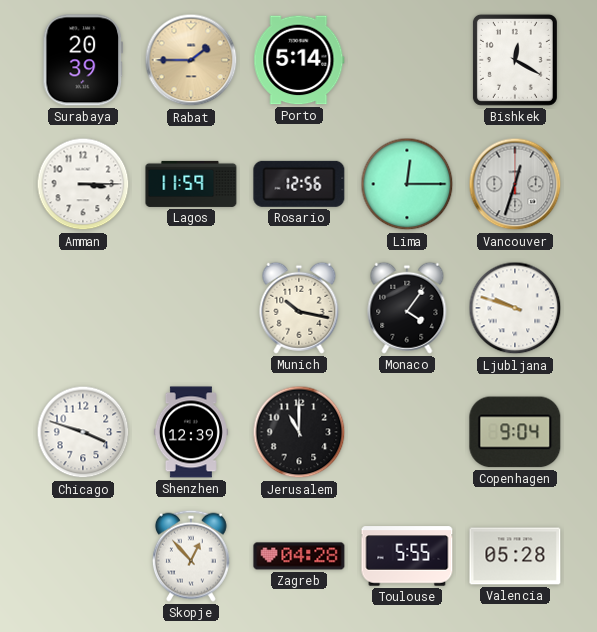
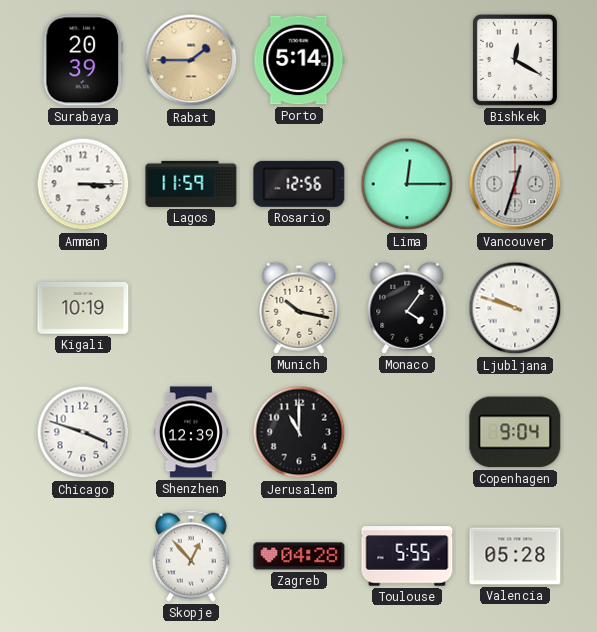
Kigali: none -> 10:19 (83, 308)
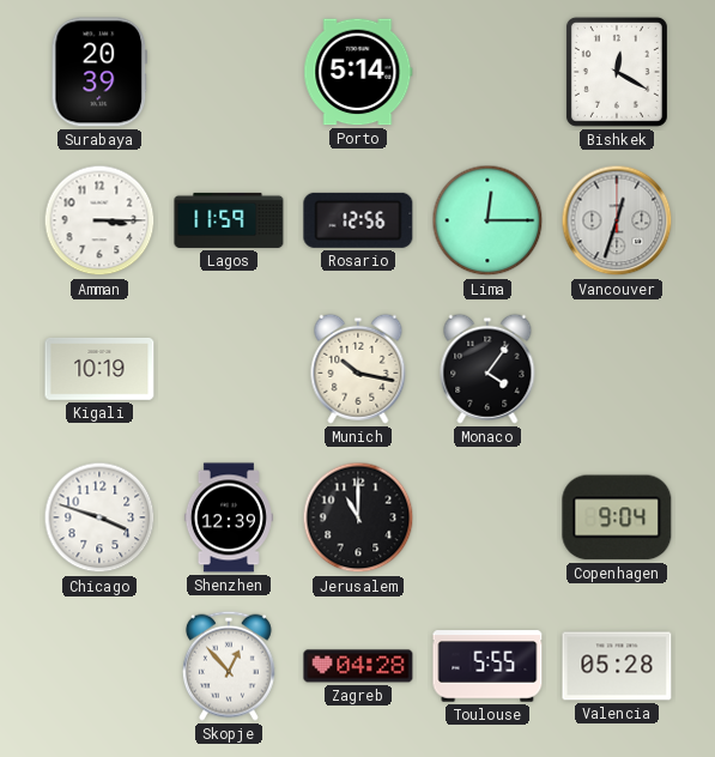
Rabat: 1:45 -> none (191, 60)
Ljubljana: 9:48 -> none (515, 308)
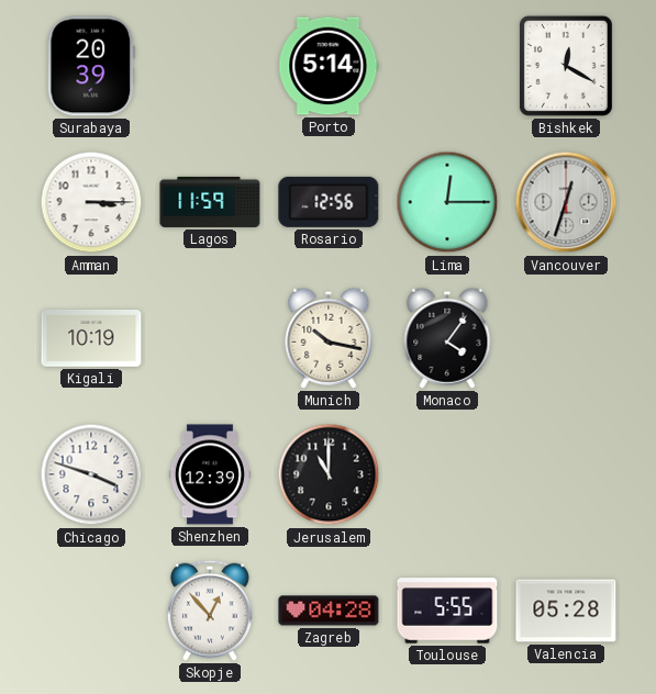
Copenhagen: 9:04 -> none (617, 517)
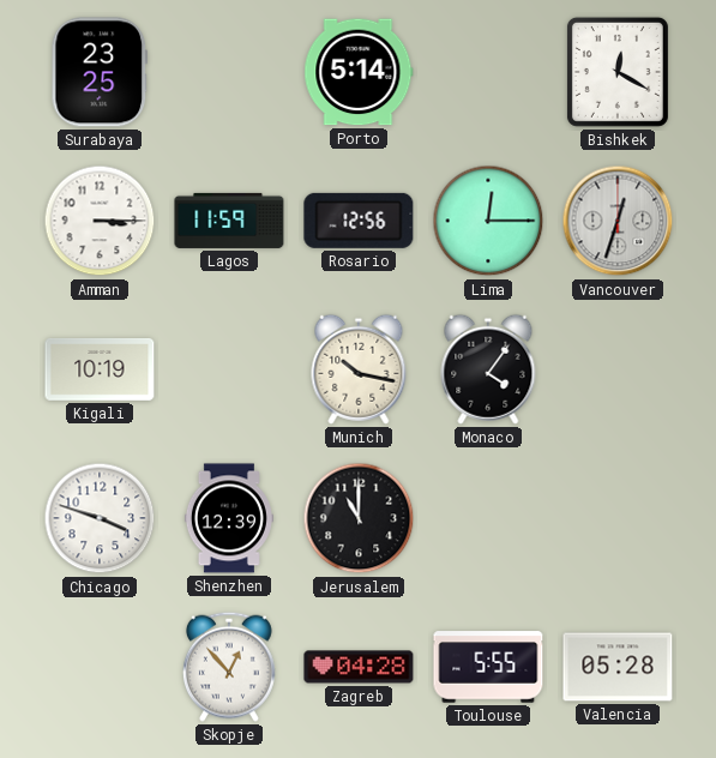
Surabaya: 20:39 -> 23:25 (100, 72)
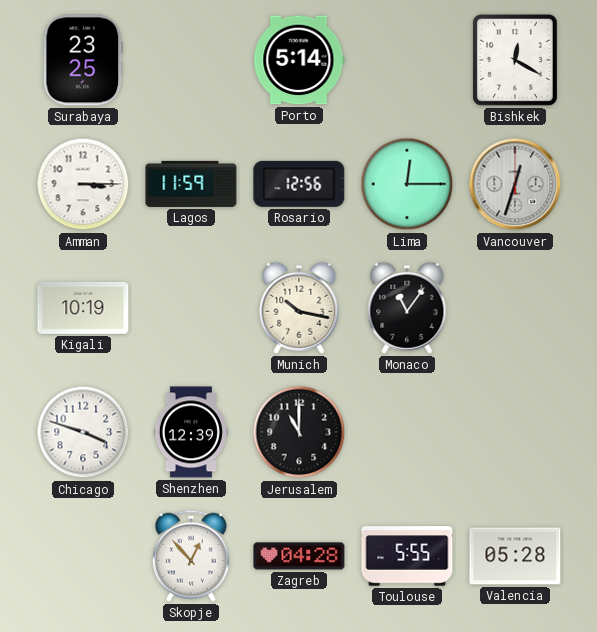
Monaco: 4:06 -> 11:06 (407, 308)
